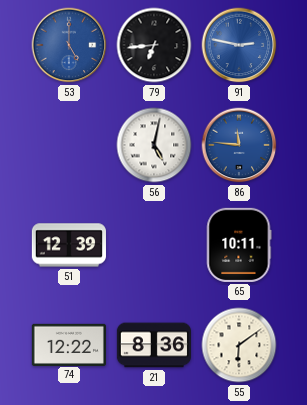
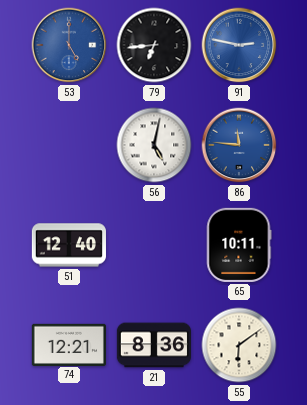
51: 12:39 -> 12:40 (69, 245)
74: 12:22 -> 12:21 (69, 344)
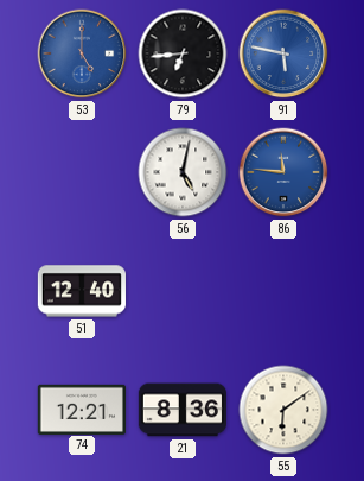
91: 2:47 -> 5:47 (283, 53)
65: 10:11 -> none (239, 245)
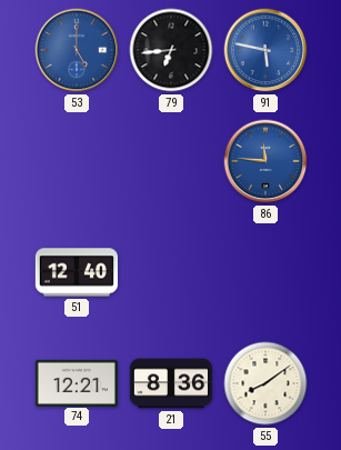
56: 5:02 -> none (183, 172)
55: 6:09 -> 8:09 (265, 383)
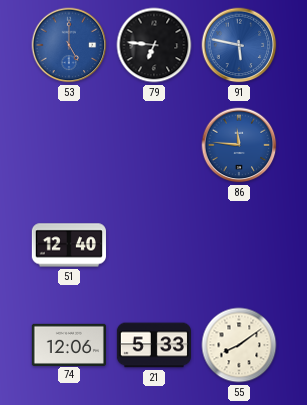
79: 6:44 -> 6:46 (154, 45)
74: 12:21 -> 12:06 (69, 344)
21: 8:36 -> 5:33 (153, 345)
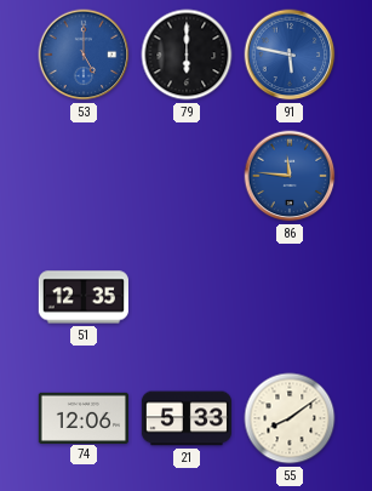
79: 6:46 -> 6:00 (187, 55)
51: 12:40 -> 12:35 (84, 297)
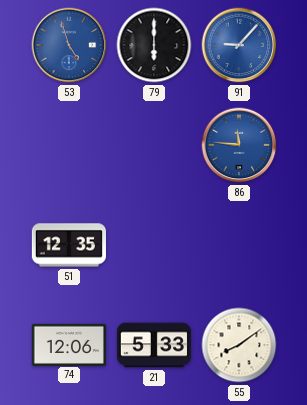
53: 5:00 -> 4:57 (69, 45)
91: 5:47 -> 9:07 (239, 45)
